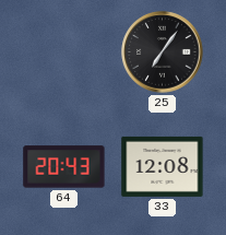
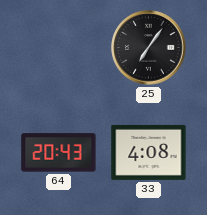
33: 12:08 -> 4:08 (149, 152)
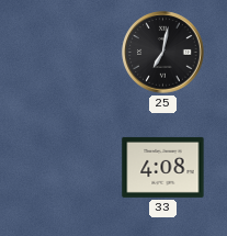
25: 7:06 -> 7:02 (163, 53)
64: 20:43 -> none (59, 153)
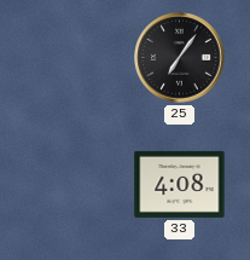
25: 7:02 -> 7:06 (180, 58)
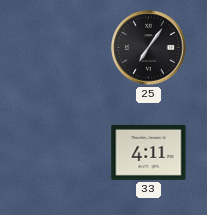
33: 4:08 -> 4:11 (149, 152)
